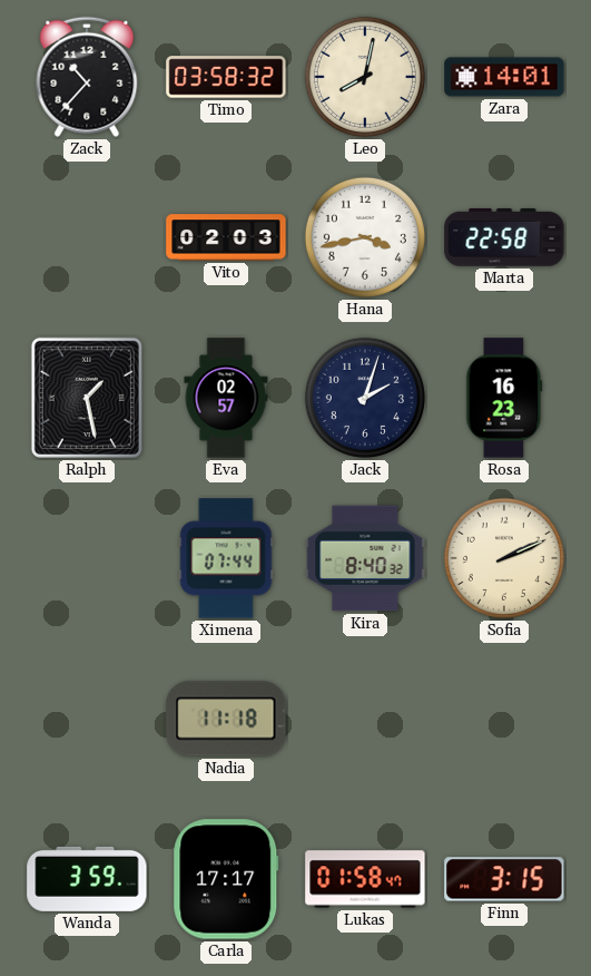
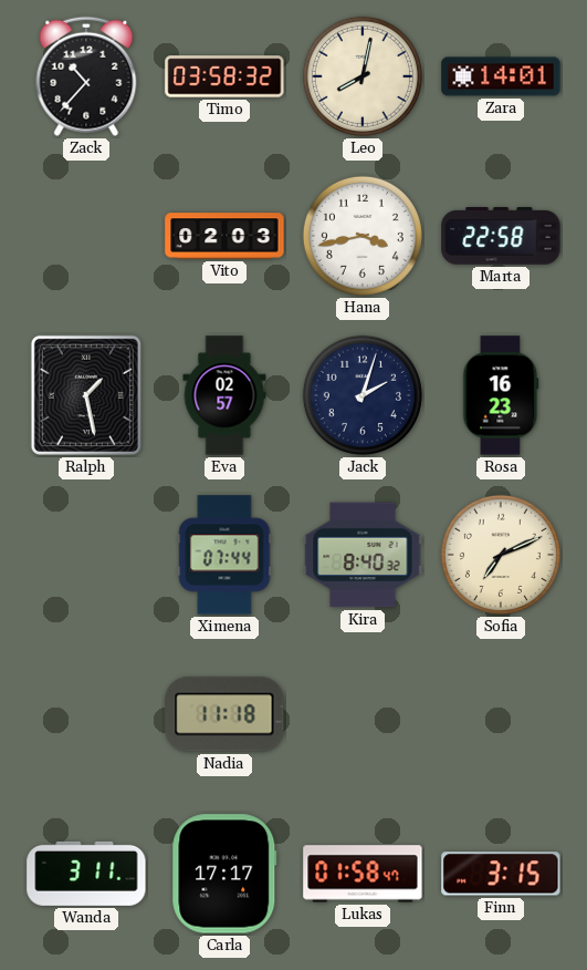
Sofia: 2:11 -> 7:11 (501, 555)
Wanda: 3:59 -> 3:11 (86, 874)
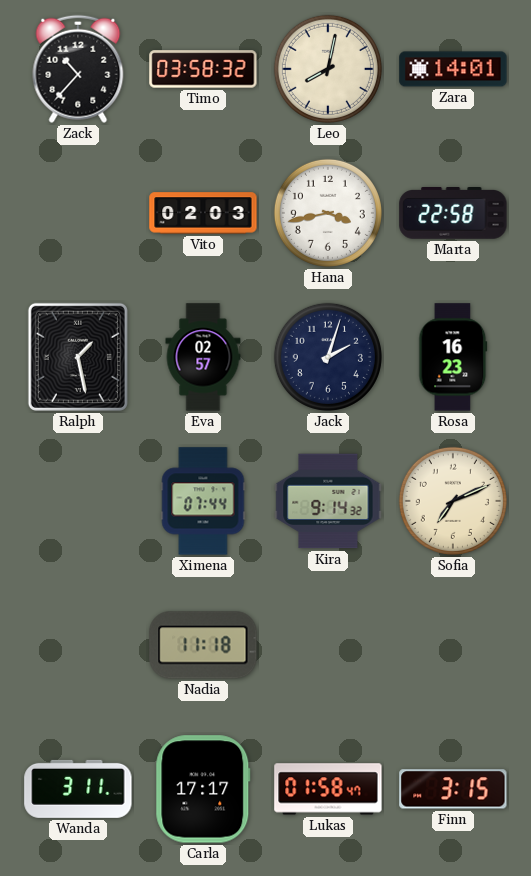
Kira: 8:40 -> 9:14 (328, 501)
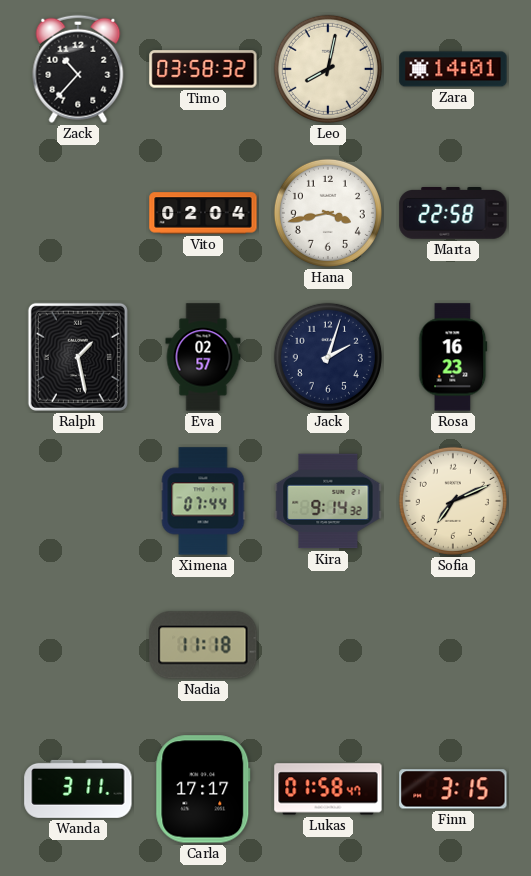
Vito: 02:03 -> 02:04 (203, 213)
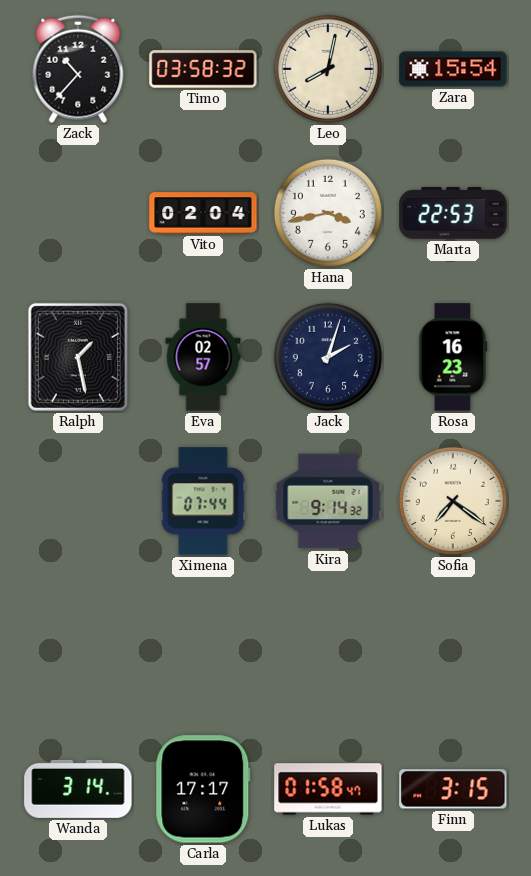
Zara: 14:01 -> 15:54 (453, 69)
Marta: 22:58 -> 22:53 (453, 214)
Sofia: 7:11 -> 7:21 (453, 501)
Nadia: 11:18 -> none (203, 645)
Wanda: 3:11 -> 3:14 (78, 789)
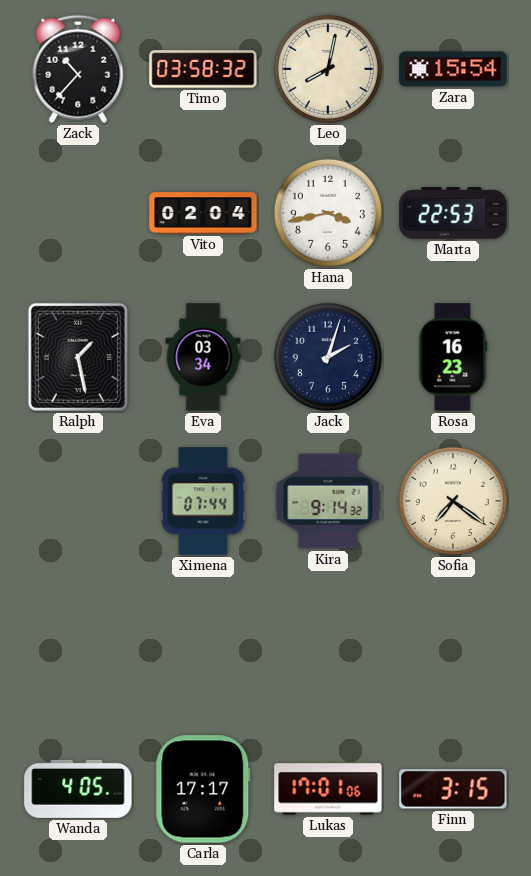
Eva: 02:57 -> 03:34 (203, 357)
Wanda: 3:14 -> 4:05 (78, 789)
Lukas: 01:58 -> 17:01 (328, 789)
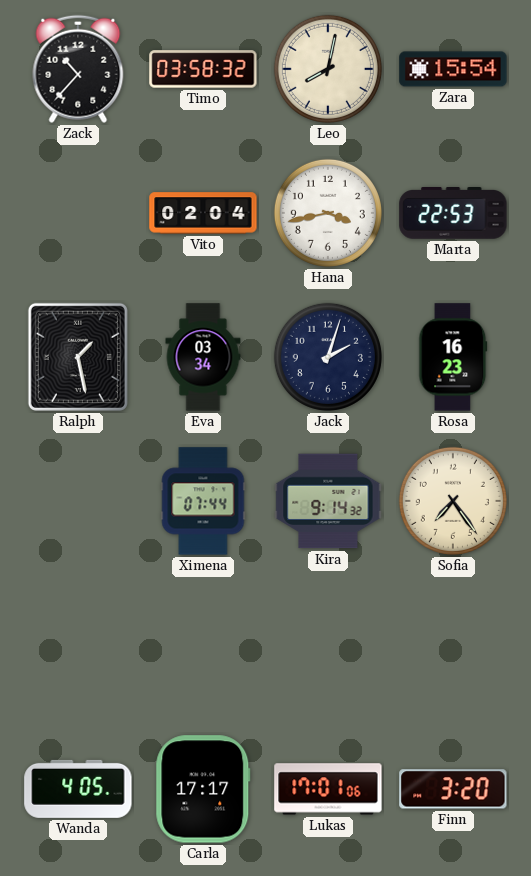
Sofia: 7:21 -> 7:24 (453, 501)
Finn: 3:15 -> 3:20 (453, 789)
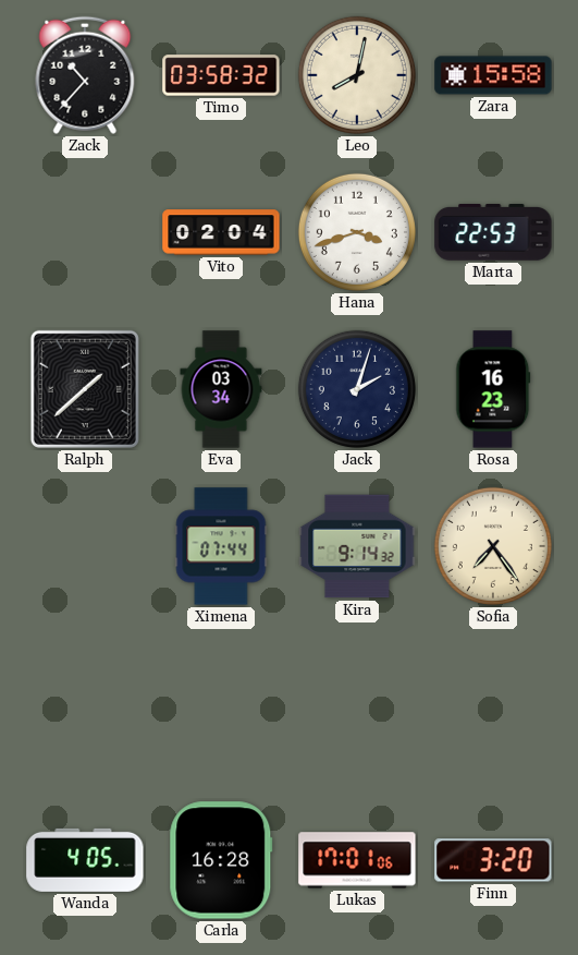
Zara: 15:54 -> 15:58 (493, 75)
Hana: 3:43 -> 3:42 (357, 232)
Ralph: 1:28 -> 1:38 (85, 389)
Carla: 17:17 -> 16:28 (221, 860)
